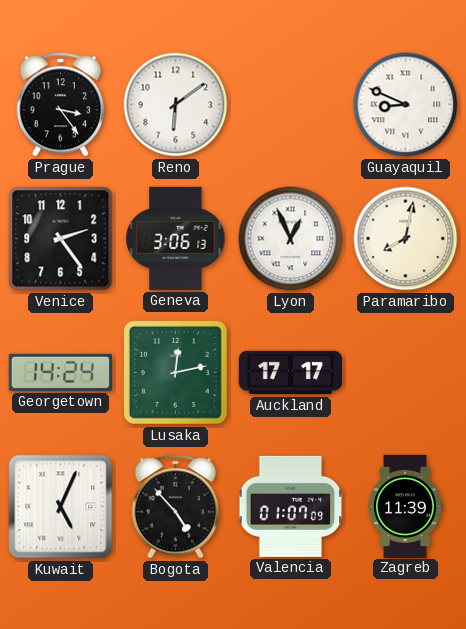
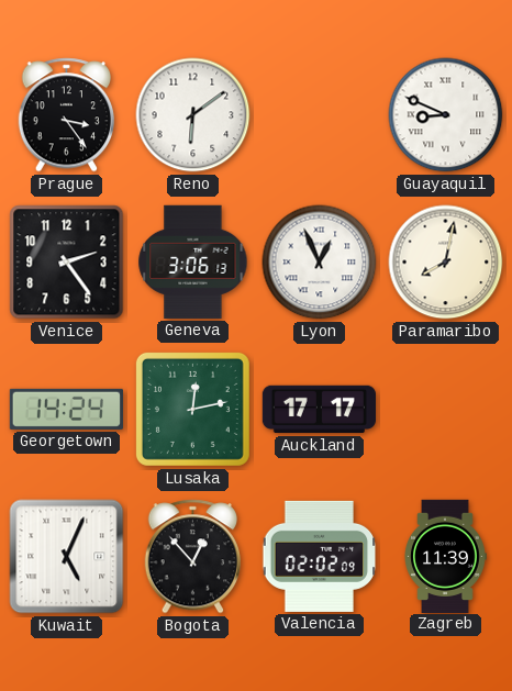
Bogota: 4:53 -> 12:53 (193, 557)
Valencia: 01:07 -> 02:02 (320, 556)
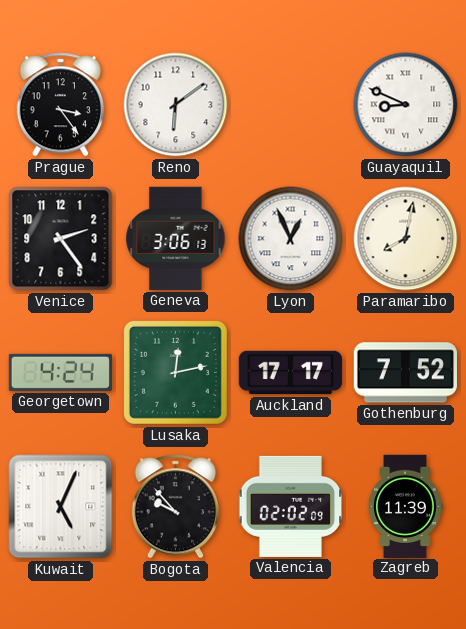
Georgetown: 14:24 -> 4:24 (60, 372)
Gothenburg: none -> 7:52 (405, 373)
Bogota: 12:53 -> 9:53 (176, 507)
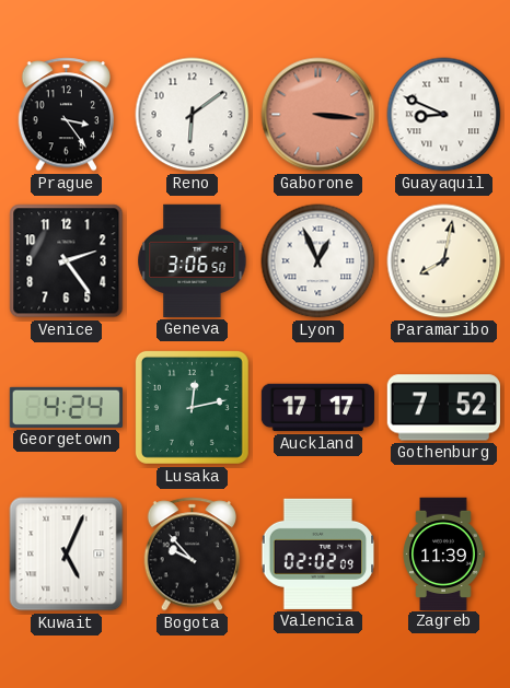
Gaborone: none -> 3:16 (318, 115)
Geneva: 3:06:13 -> 3:06:50 (193, 260)
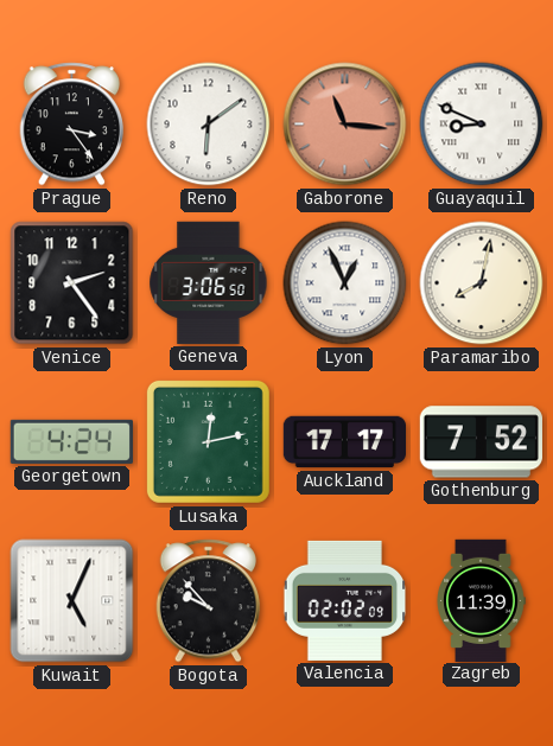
Gaborone: 3:16 -> 11:16 (345, 125)
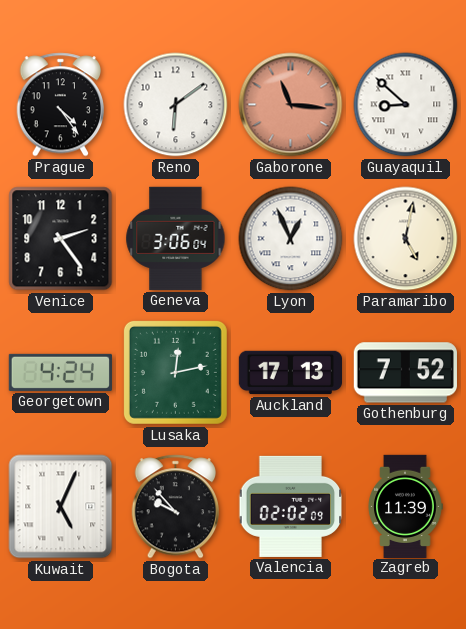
Prague: 3:24 -> 4:24 (61, 105)
Guayaquil: 8:49 -> 8:52 (406, 105)
Geneva: 3:06:50 -> 3:06:04 (176, 238)
Paramaribo: 8:02 -> 5:02 (406, 239)
Auckland: 17:17 -> 17:13 (290, 373)
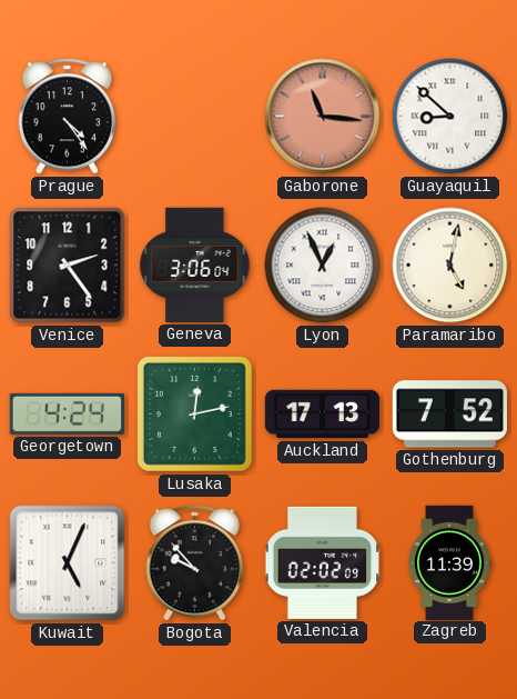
Reno: 6:09 -> none (176, 105)
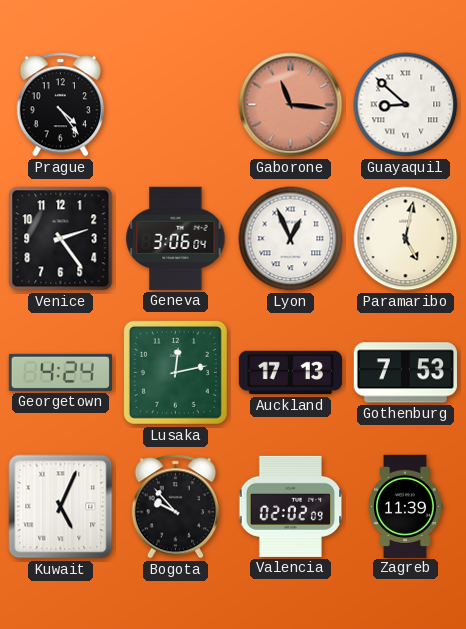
Gothenburg: 7:52 -> 7:53 (405, 373)
